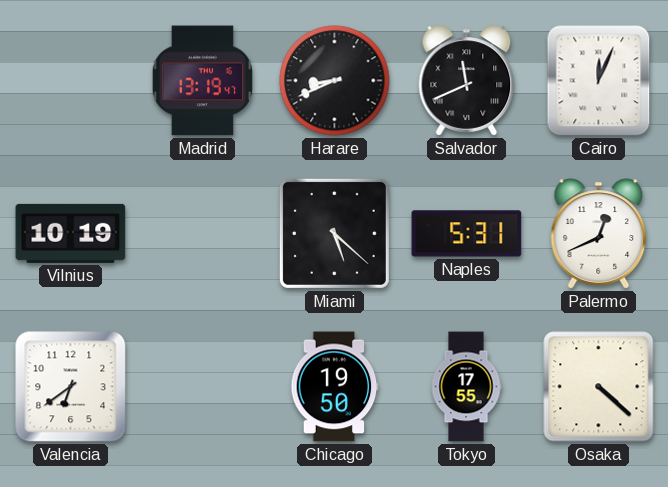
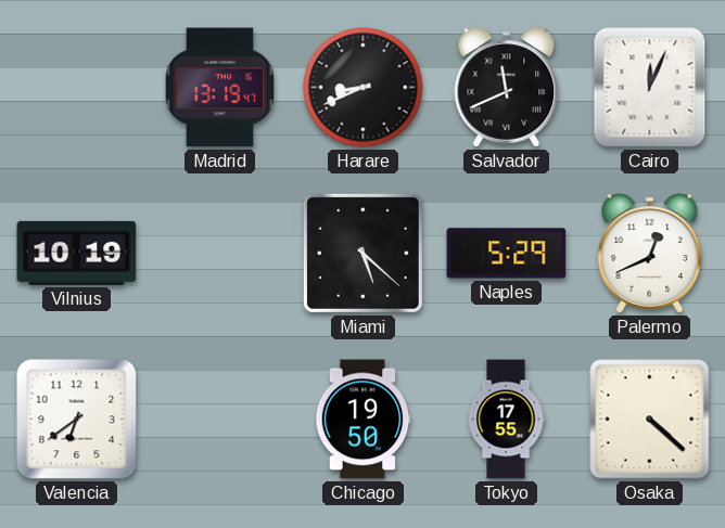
Naples: 5:31 -> 5:29 (507, 254)
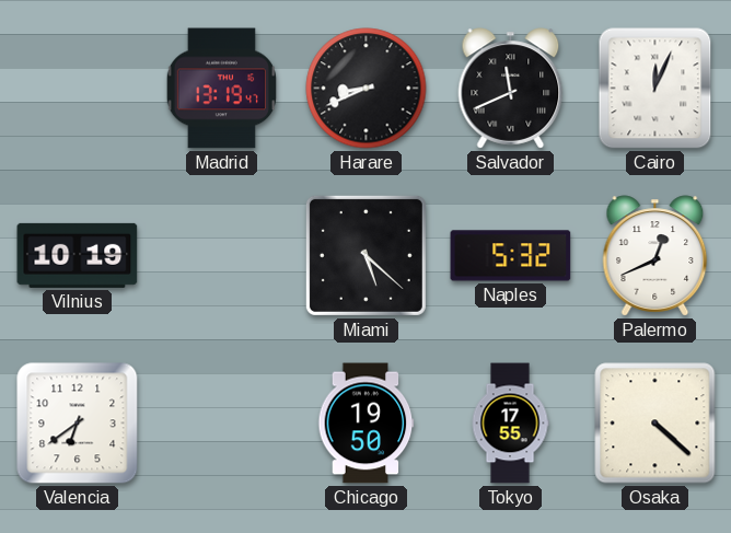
Naples: 5:29 -> 5:32 (511, 256)
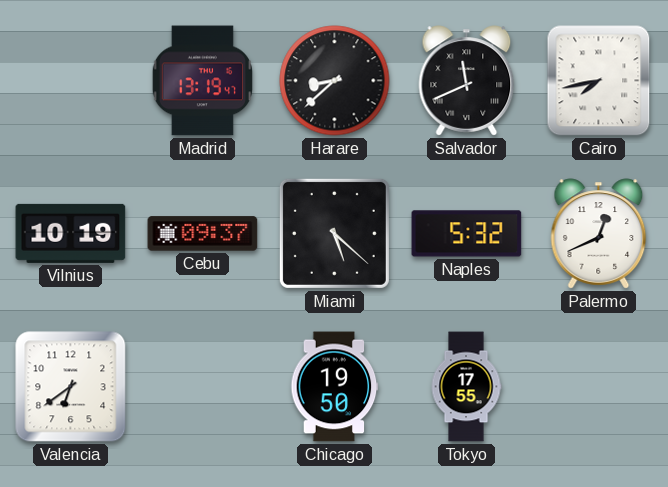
Harare: 8:41 -> 8:38 (335, 81)
Cairo: 12:04 -> 7:43 (599, 81)
Cebu: none -> 09:37 (203, 234)
Osaka: 4:22 -> none (655, 424)
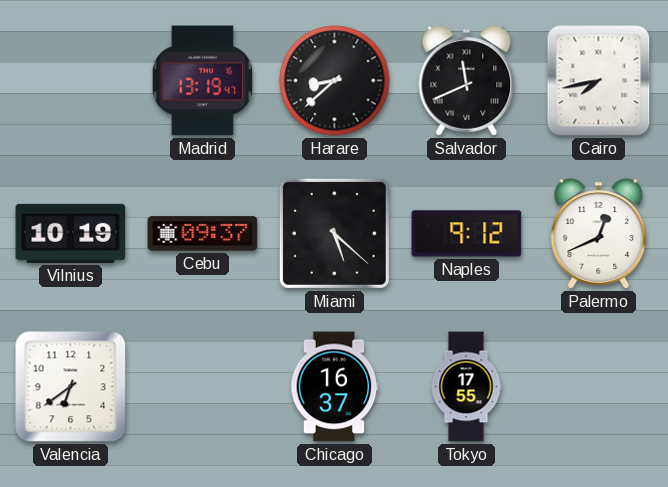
Naples: 5:32 -> 9:12 (467, 234)
Chicago: 19:50 -> 16:37 (335, 387)
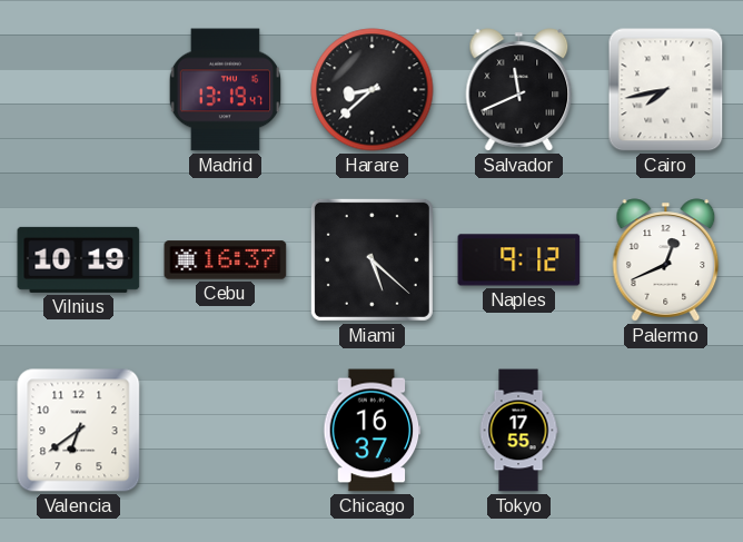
Cebu: 09:37 -> 16:37 (226, 260)
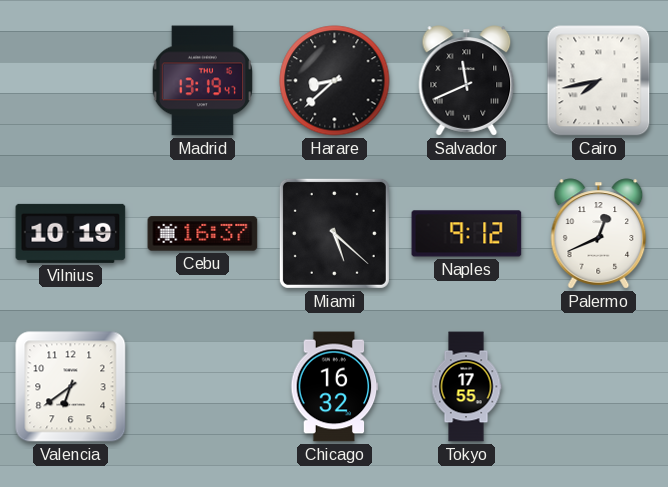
Chicago: 16:37 -> 16:32 (335, 387)
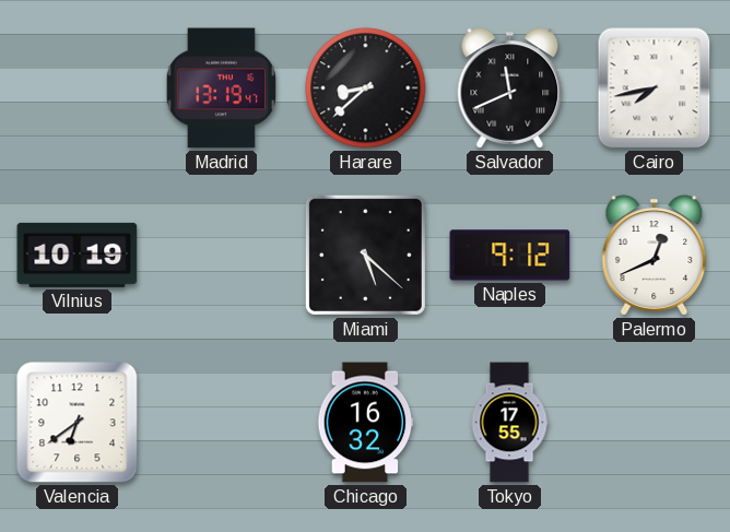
Cebu: 16:37 -> none (203, 234)
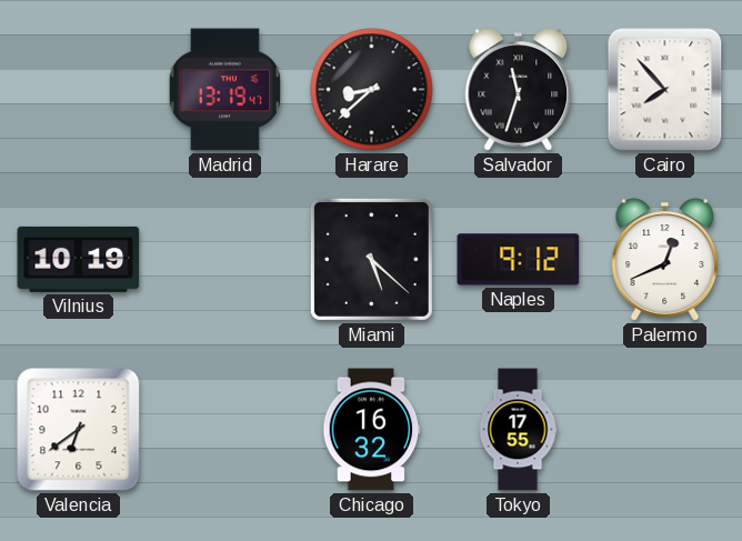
Salvador: 11:41 -> 11:33 (519, 90)
Cairo: 7:43 -> 7:53 (665, 90)
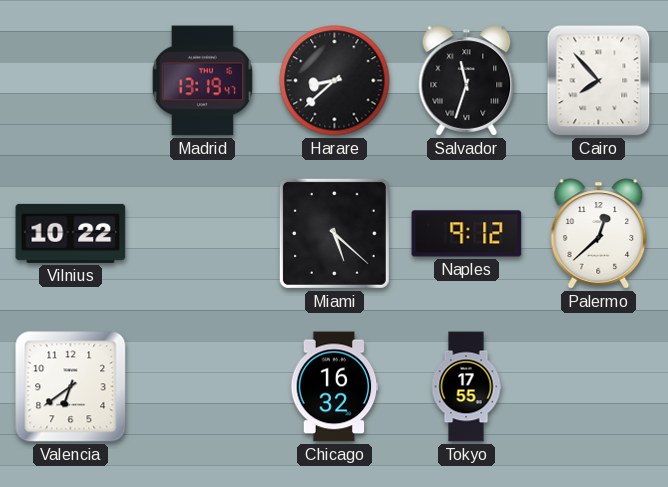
Vilnius: 10:19 -> 10:22 (71, 233)
Palermo: 12:41 -> 12:38 (599, 234)
